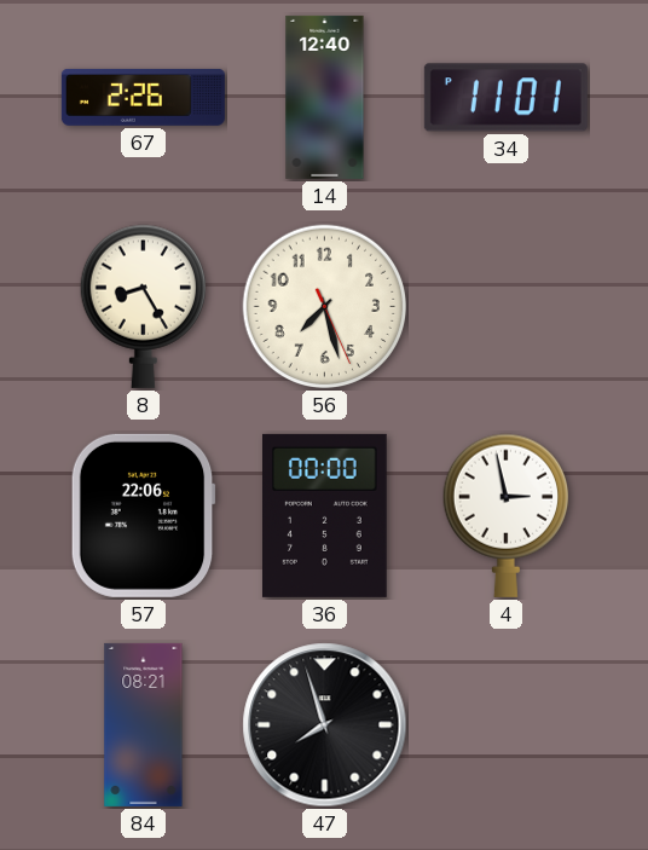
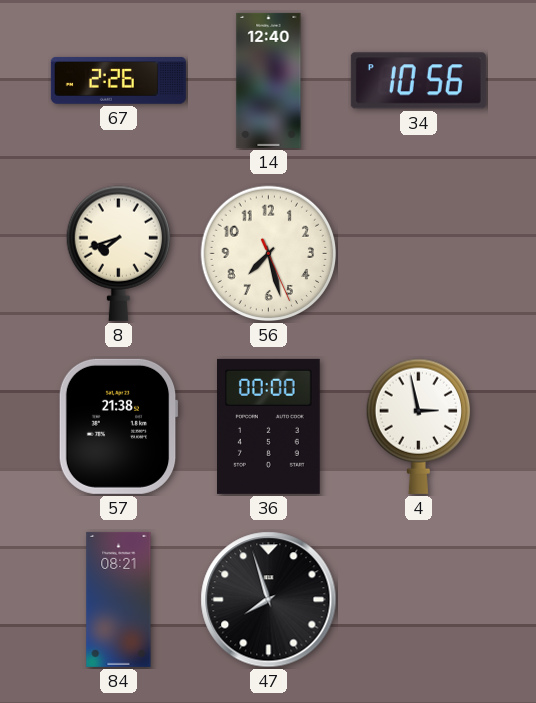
34: 11:01 -> 10:56 (418, 81)
8: 8:25 -> 7:42 (118, 253)
57: 22:06 -> 21:38 (118, 426)
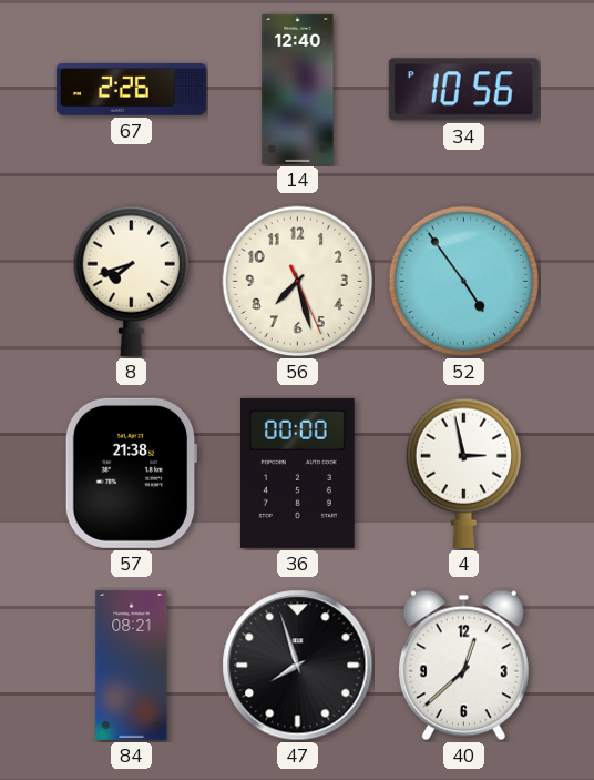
52: none -> 4:54 (464, 282)
40: none -> 12:38 (463, 666)
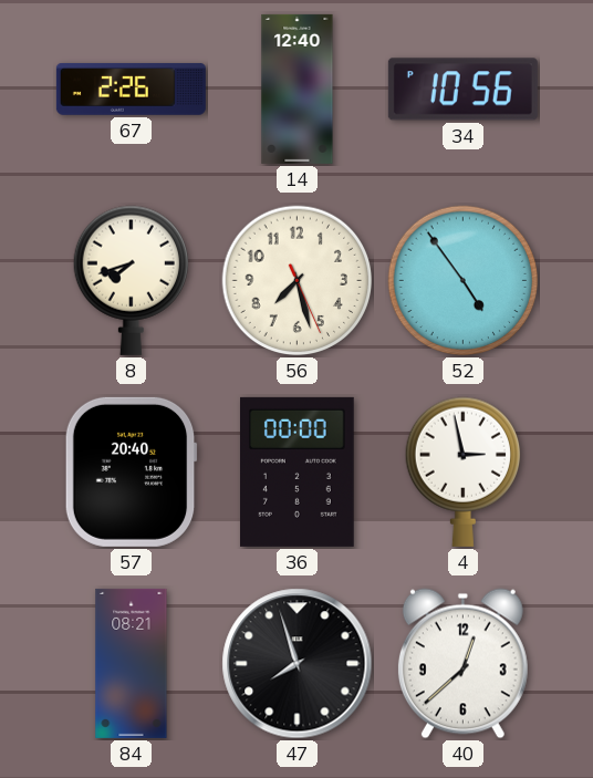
57: 21:38 -> 20:40 (131, 471)
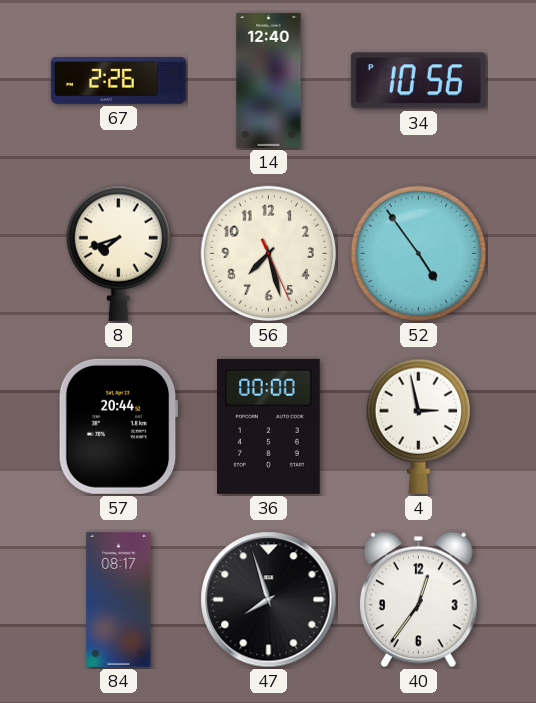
57: 20:40 -> 20:44 (118, 426)
84: 08:21 -> 08:17 (119, 599)
40: 12:38 -> 12:36 (418, 600)
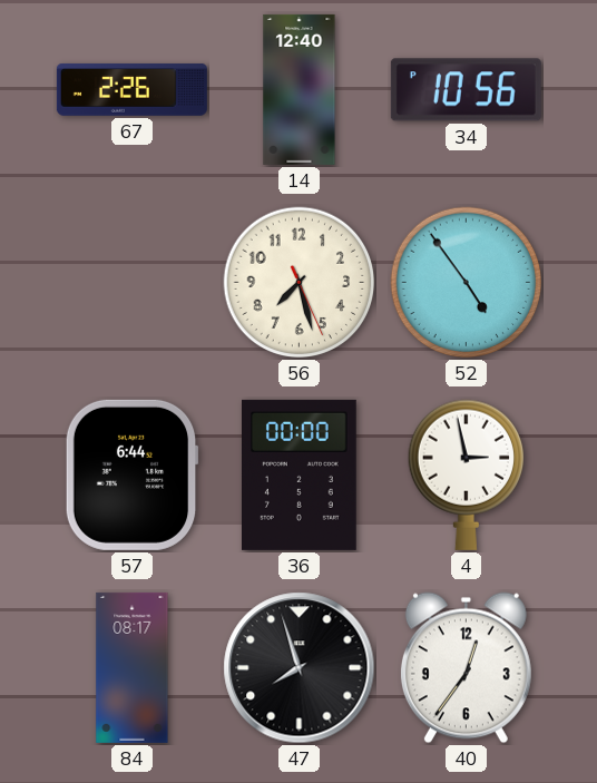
8: 7:42 -> none (118, 253)
57: 20:44 -> 6:44 (131, 474)
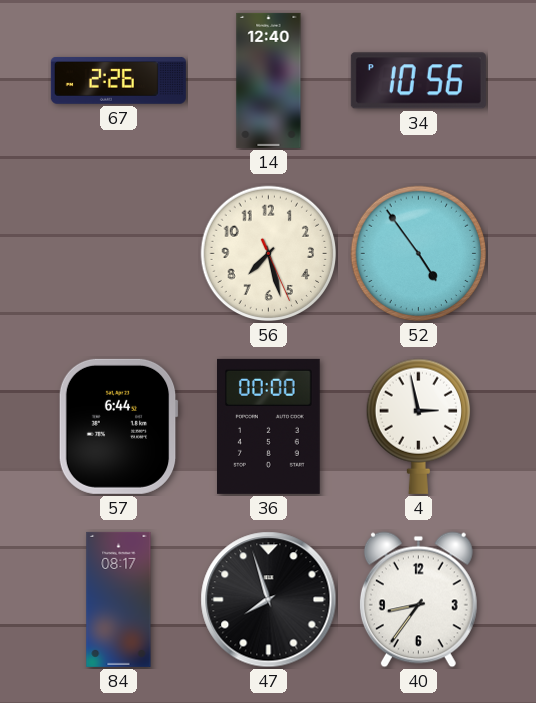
40: 12:36 -> 8:36 (418, 600)
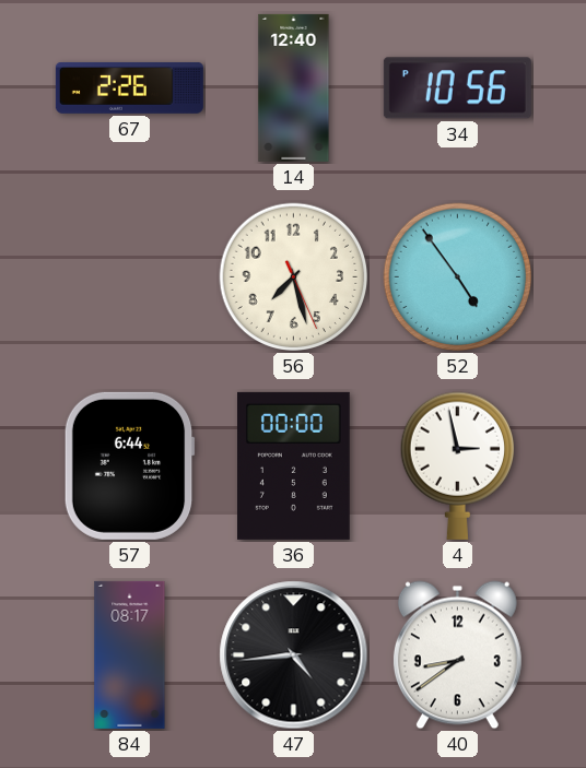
47: 7:57 -> 4:44 (294, 655)
40: 8:36 -> 8:39 (457, 655)
